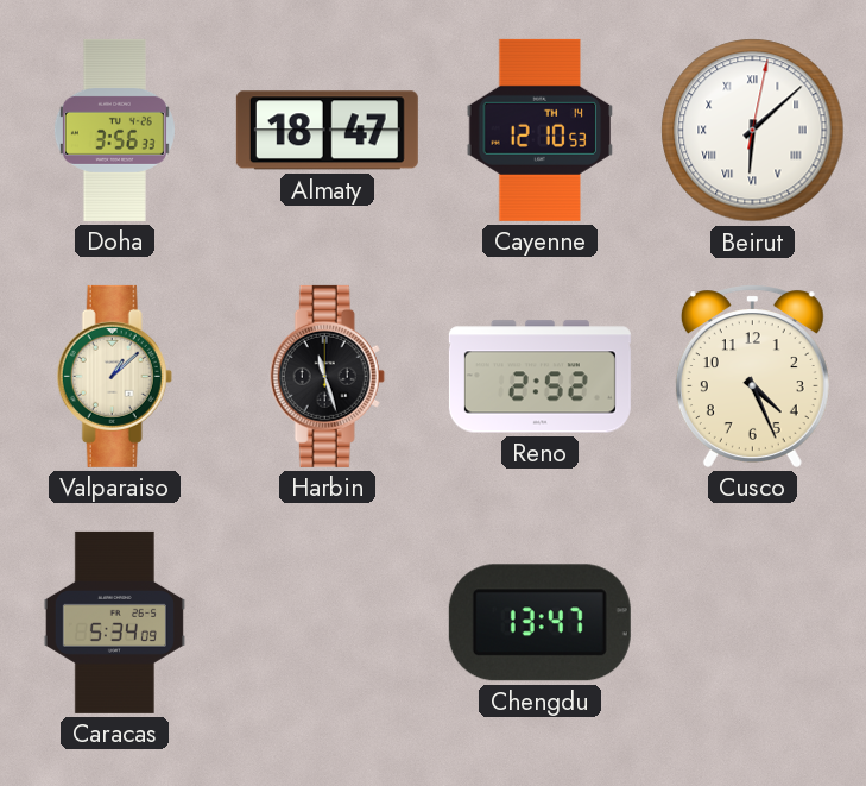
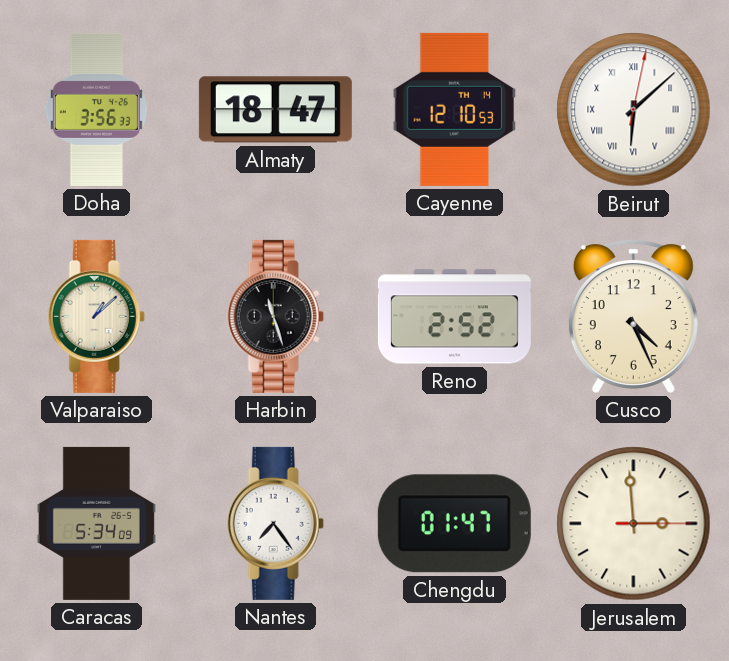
Nantes: none -> 7:24 (275, 523)
Chengdu: 13:47 -> 01:47 (454, 524)
Jerusalem: none -> 2:59 (634, 524)
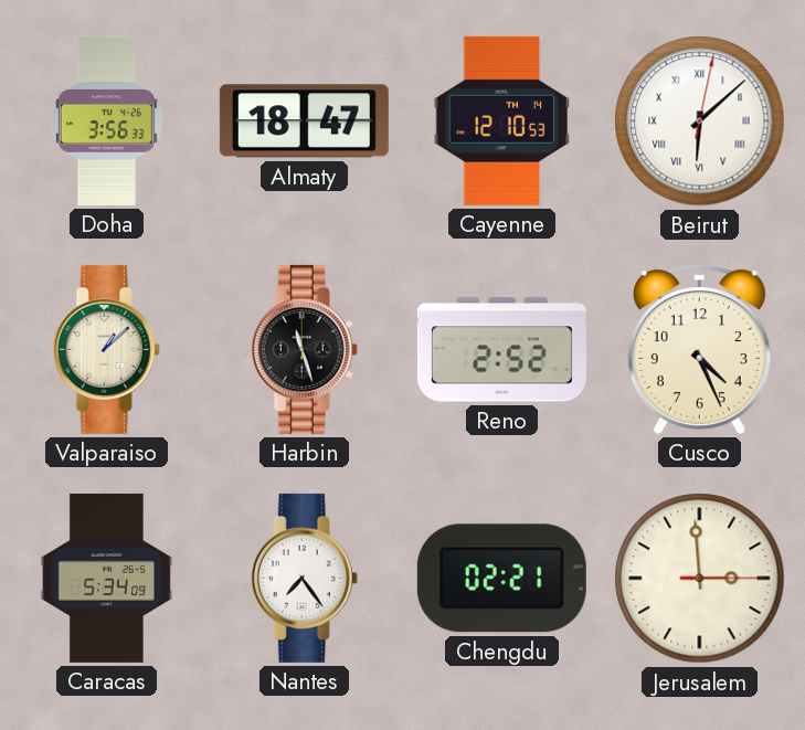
Chengdu: 01:47 -> 02:21 (501, 579)
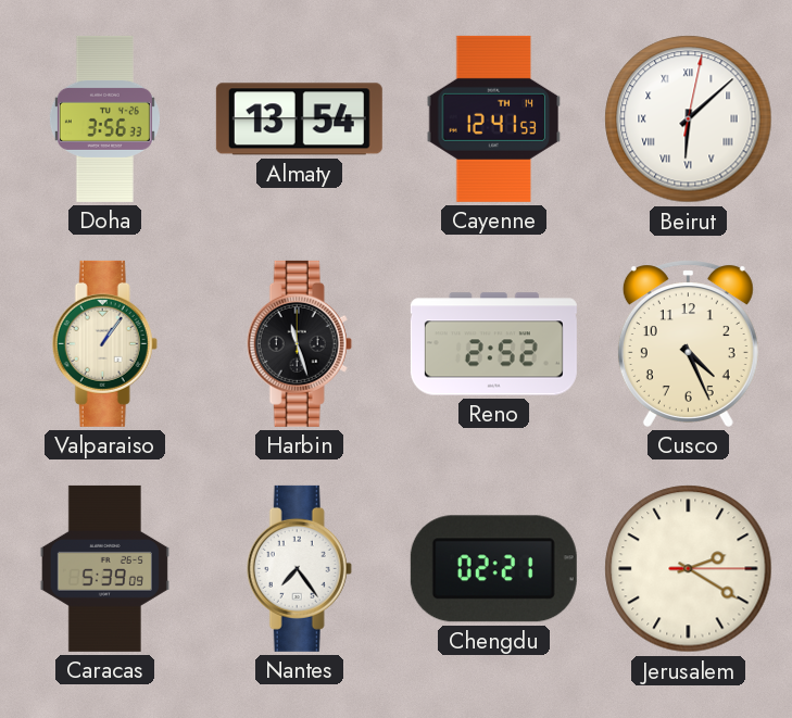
Almaty: 18:47 -> 13:54 (299, 119)
Cayenne: 12:10 -> 12:41 (494, 118)
Valparaiso: 1:08 -> 1:06 (104, 343)
Caracas: 5:34 -> 5:39 (104, 568)
Jerusalem: 2:59 -> 2:20 (689, 569)
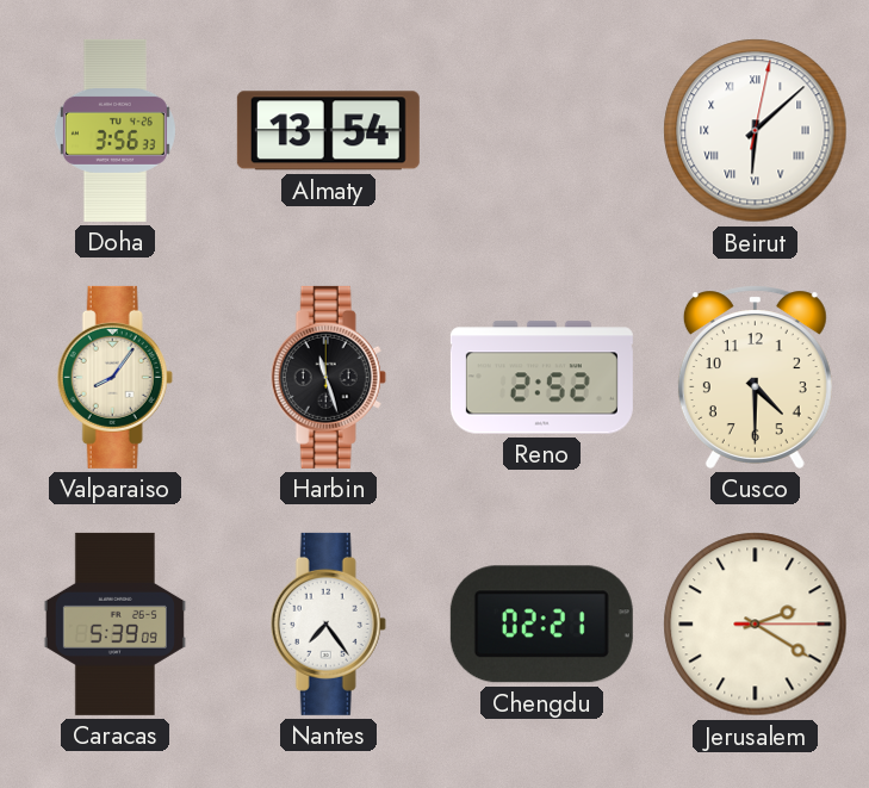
Cayenne: 12:41 -> none (494, 118)
Valparaiso: 1:06 -> 8:06 (114, 377)
Cusco: 4:26 -> 4:30 (755, 377)
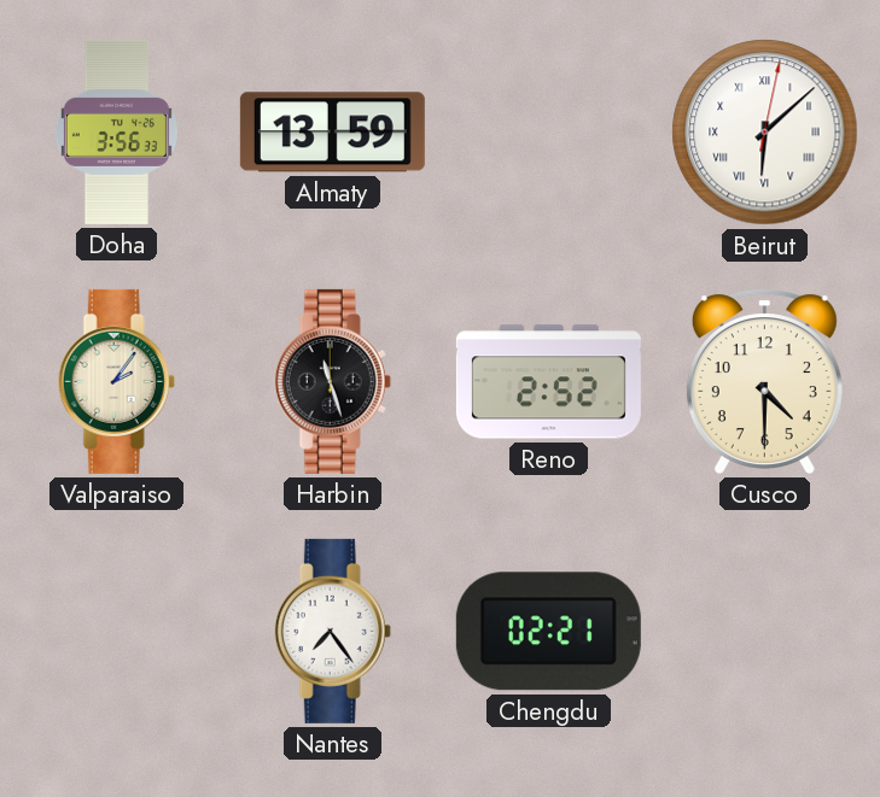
Almaty: 13:54 -> 13:59 (332, 133)
Valparaiso: 8:06 -> 2:06 (116, 381)
Caracas: 5:39 -> none (114, 623)
Jerusalem: 2:20 -> none (756, 625)
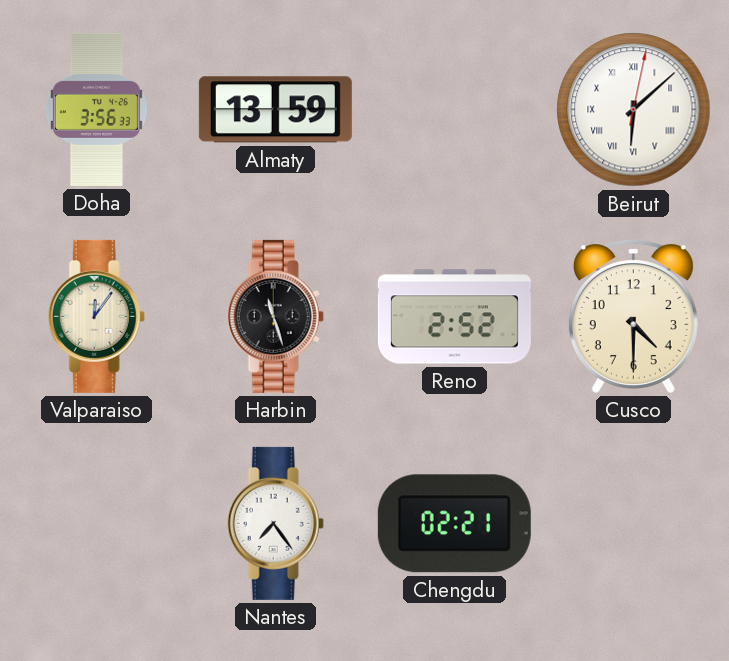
Valparaiso: 2:06 -> 12:06 (96, 316)
